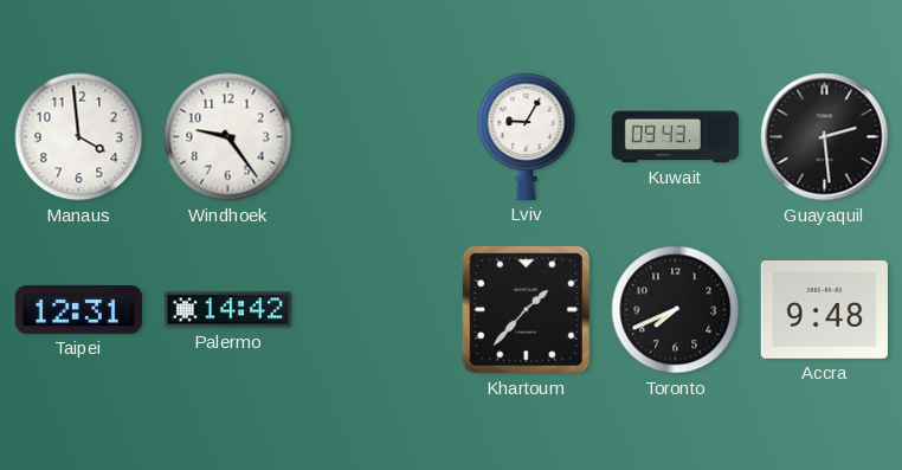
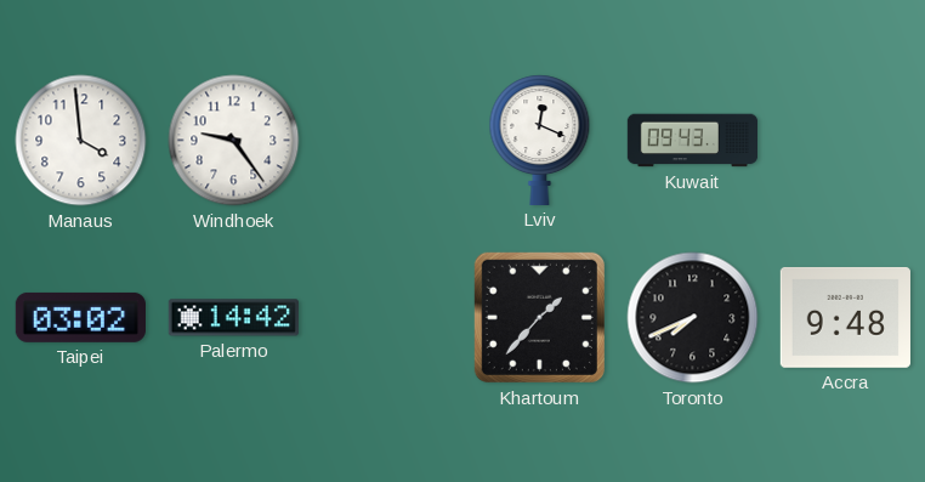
Lviv: 9:05 -> 12:19 (540, 140)
Guayaquil: 2:29 -> none (825, 137)
Taipei: 12:31 -> 03:02 (80, 317)
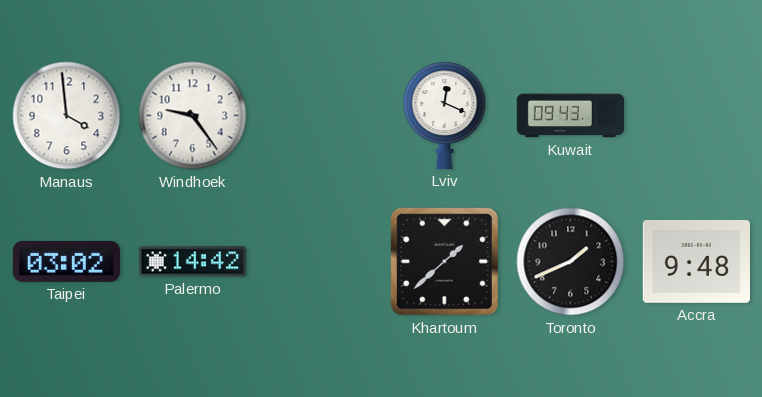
Khartoum: 1:37 -> 1:38 (444, 261)
Toronto: 7:41 -> 1:41 (571, 262)
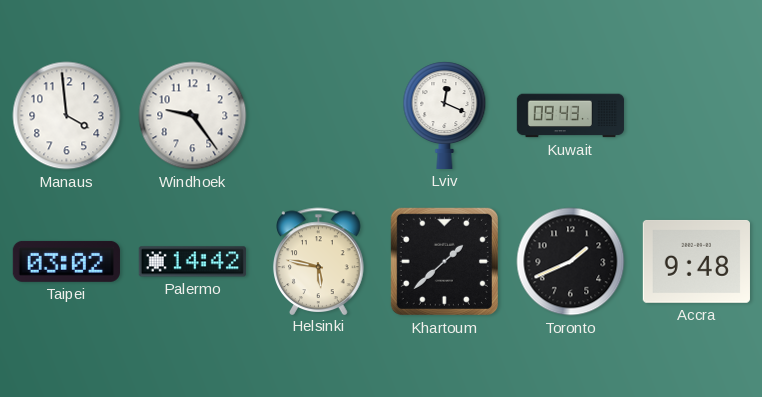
Helsinki: none -> 5:47 (319, 261)
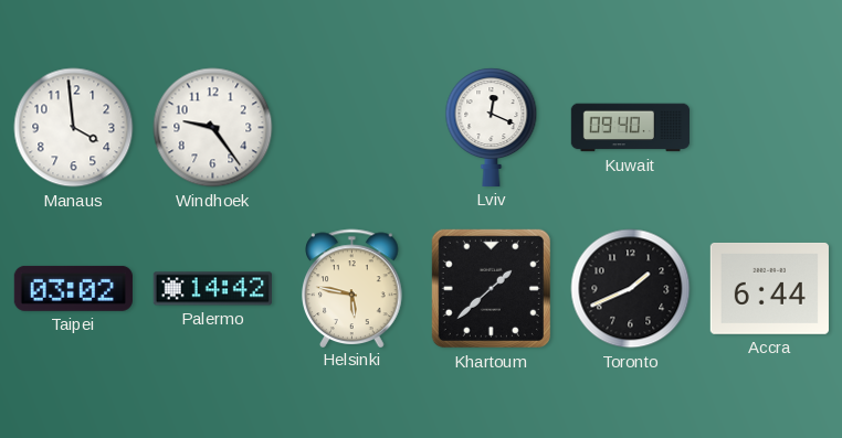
Kuwait: 09:43 -> 09:40 (631, 128)
Accra: 9:48 -> 6:44 (769, 288)
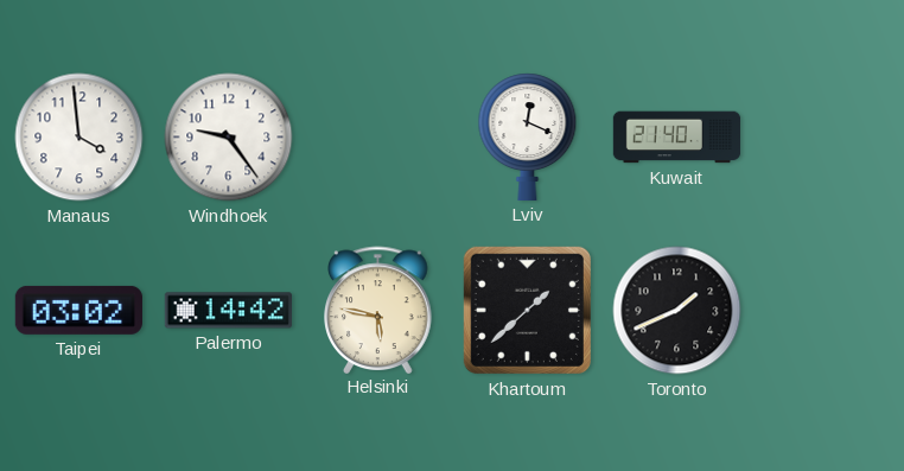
Kuwait: 09:40 -> 21:40 (677, 138)
Accra: 6:44 -> none (769, 288)
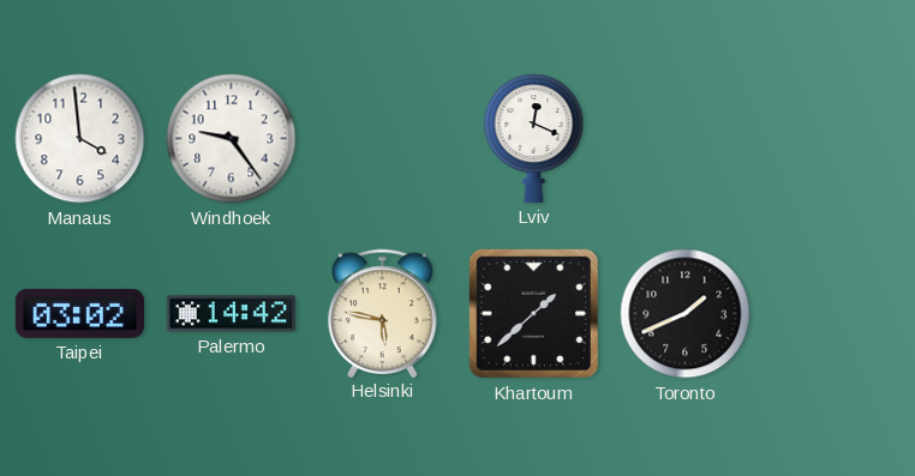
Kuwait: 21:40 -> none (677, 138)
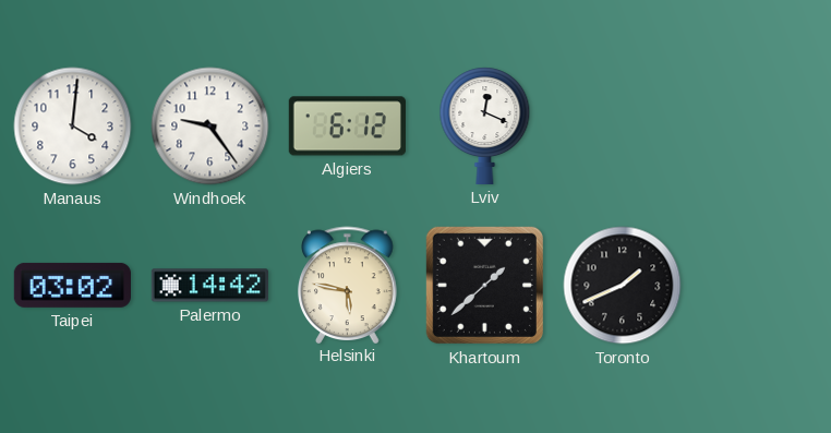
Manaus: 3:59 -> 4:01 (73, 127)
Algiers: none -> 6:12 (347, 127)
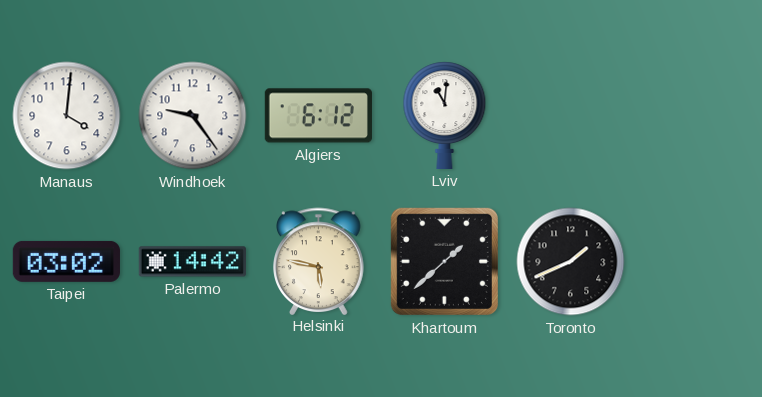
Lviv: 12:19 -> 11:01 (445, 115)
